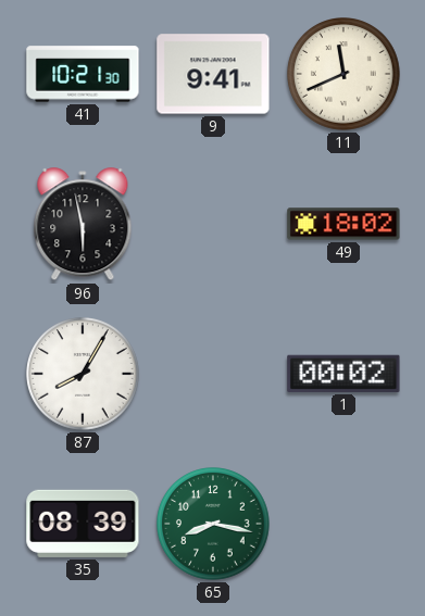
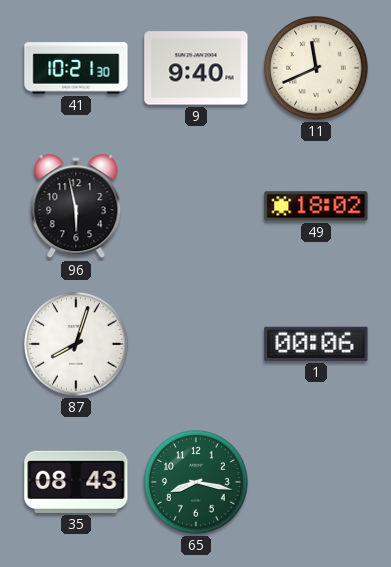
9: 9:41 -> 9:40 (196, 68)
87: 8:05 -> 8:03 (76, 344)
1: 00:02 -> 00:06 (316, 344)
35: 08:39 -> 08:43 (76, 482)
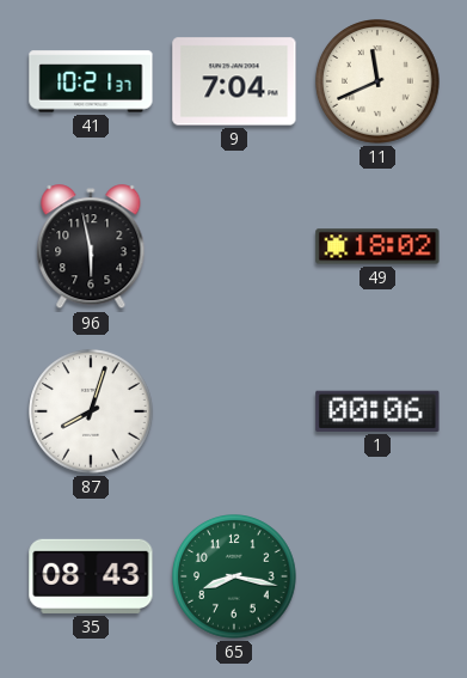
41: 10:21:30 -> 10:21:37 (91, 81)
9: 9:40 -> 7:04 (234, 81)
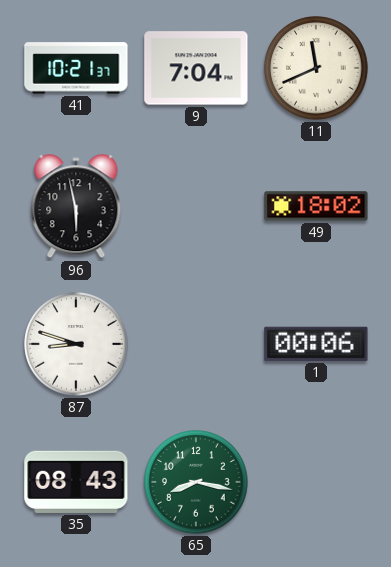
87: 8:03 -> 8:48 (76, 344)
